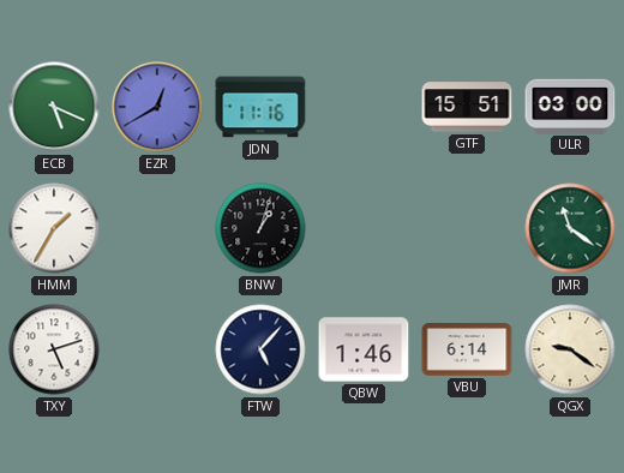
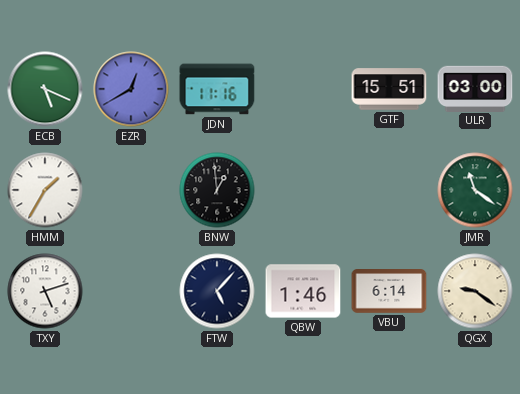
BNW: 1:03 -> 12:59 (217, 190)
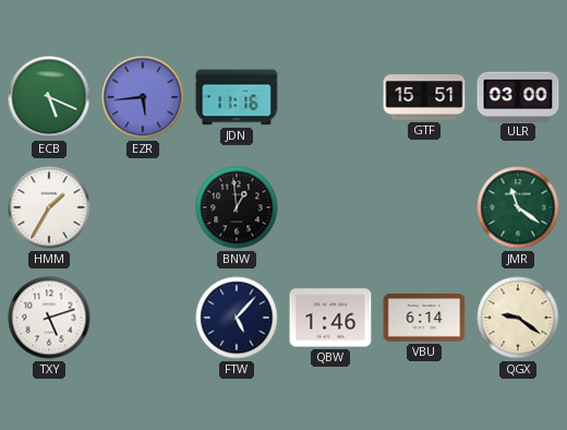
EZR: 12:40 -> 5:44 (143, 97)
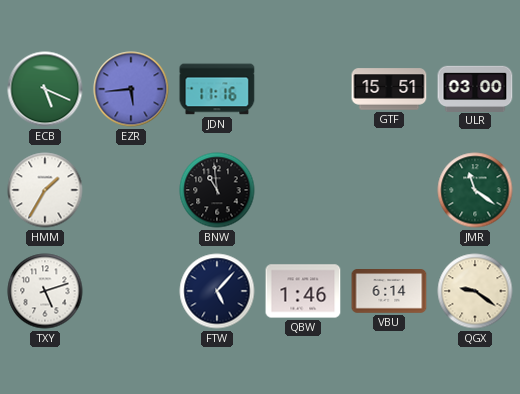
BNW: 12:59 -> 10:59 (217, 190)
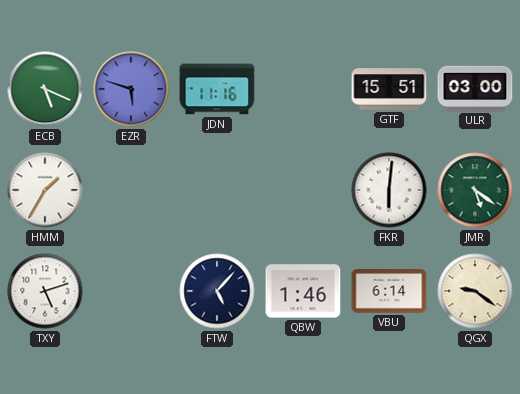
EZR: 5:44 -> 5:48 (131, 89)
BNW: 10:59 -> none (217, 190)
FKR: none -> 6:01 (389, 190)
JMR: 11:21 -> 5:21 (475, 190)
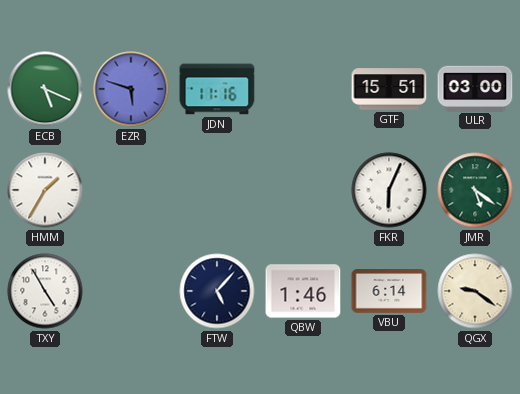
FKR: 6:01 -> 6:04 (389, 190)
TXY: 5:12 -> 4:55 (45, 291)
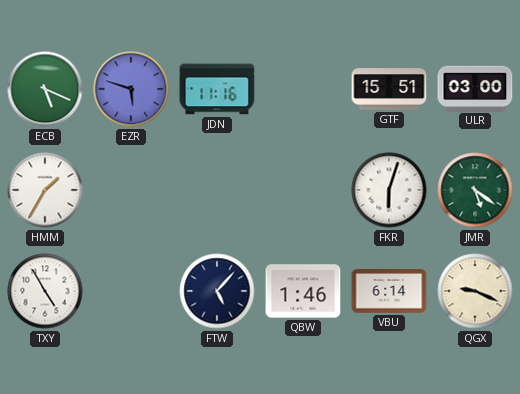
FKR: 6:04 -> 6:03 (389, 190)
QGX: 9:21 -> 9:19 (475, 291)
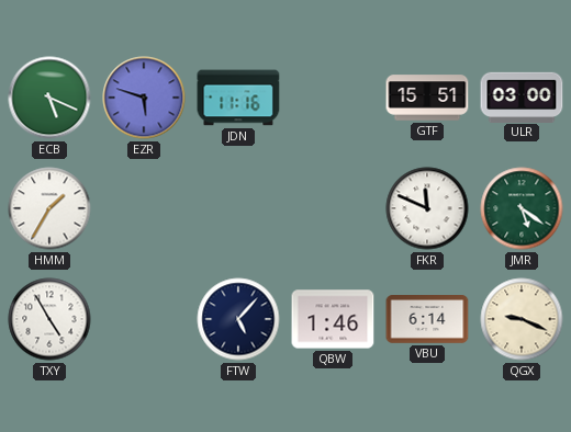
FKR: 6:03 -> 11:49 (427, 208)
